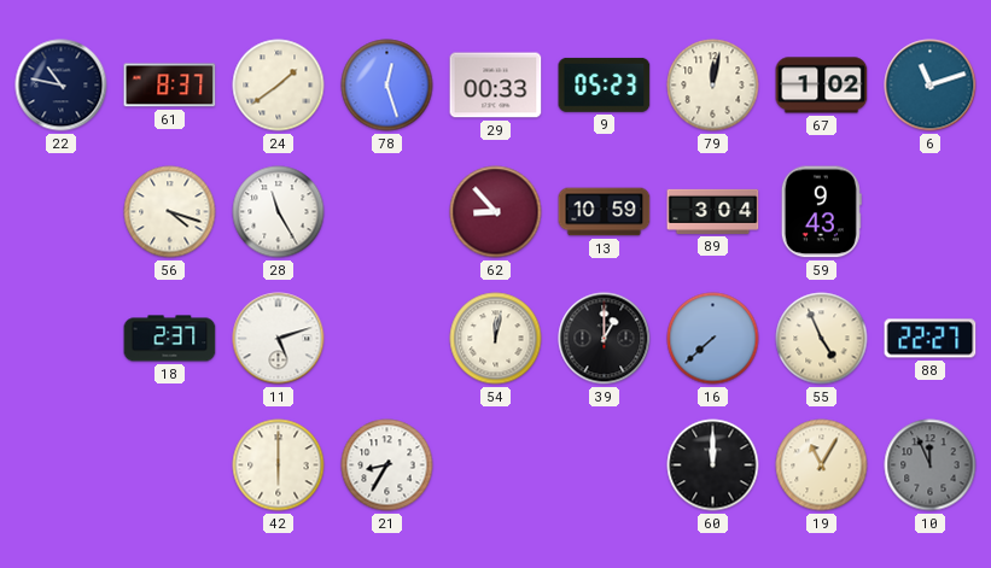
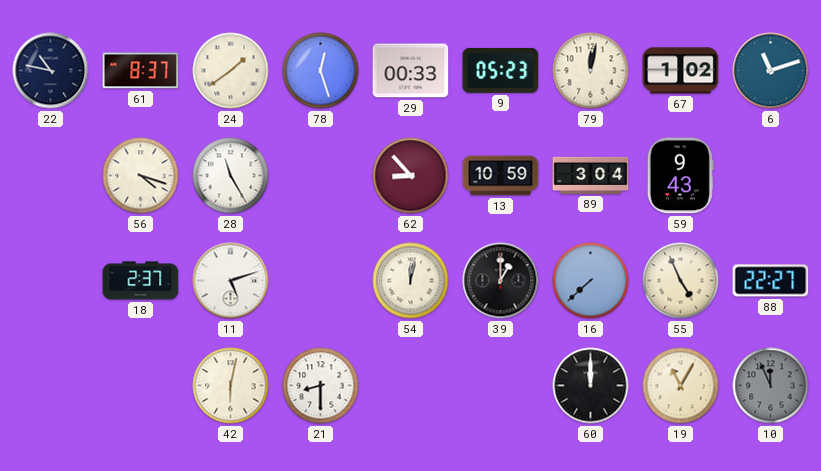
42: 6:00 -> 6:02 (231, 386)
21: 8:35 -> 8:30 (321, 386)
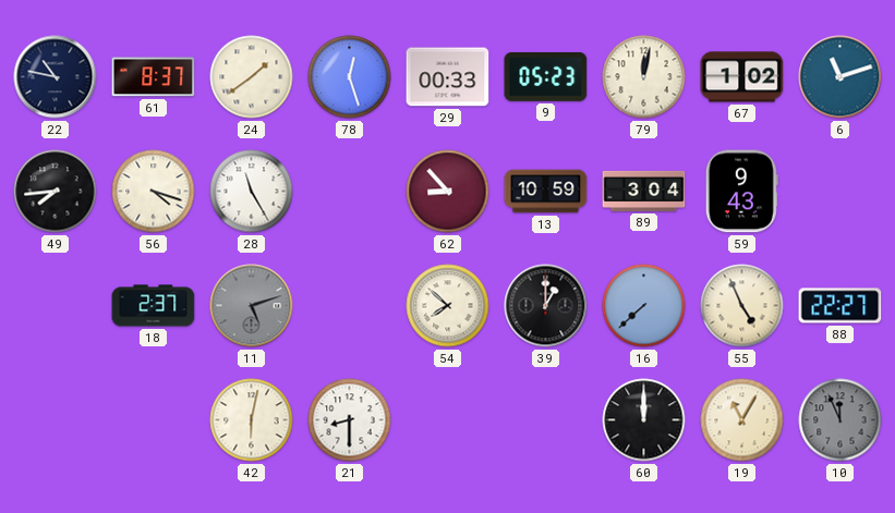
49: none -> 7:44 (56, 192)
11 dial: white -> grey (252, 306)
54: 12:02 -> 7:52 (448, 306)
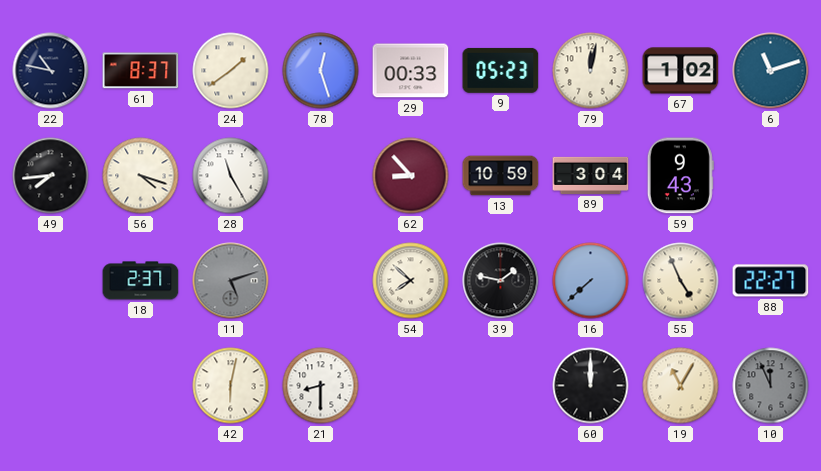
39: 1:00 -> 1:47 (501, 281)
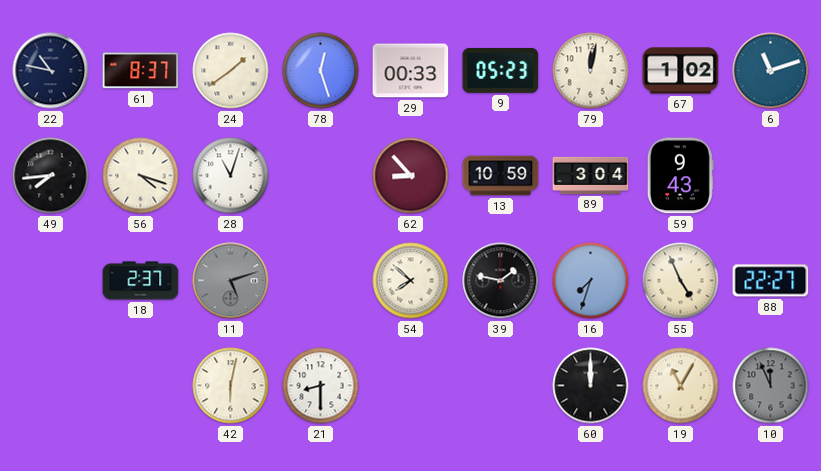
28: 11:25 -> 11:03 (231, 176)
16: 7:38 -> 7:33 (591, 281)
